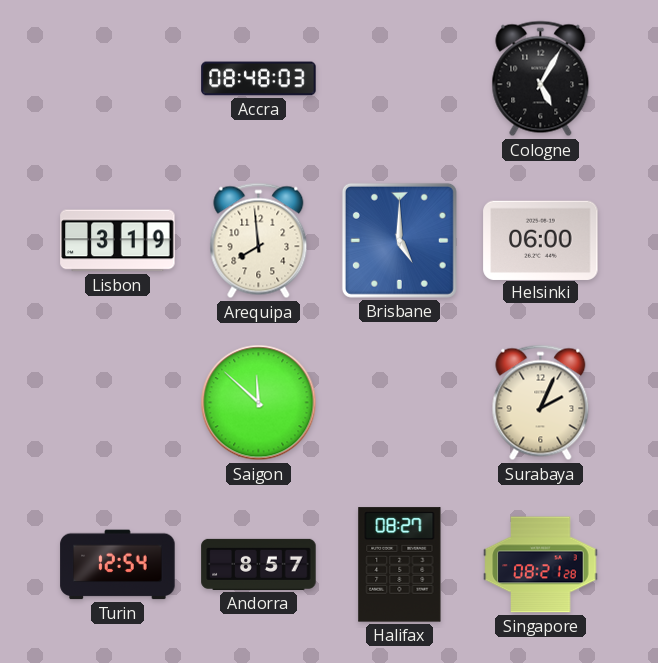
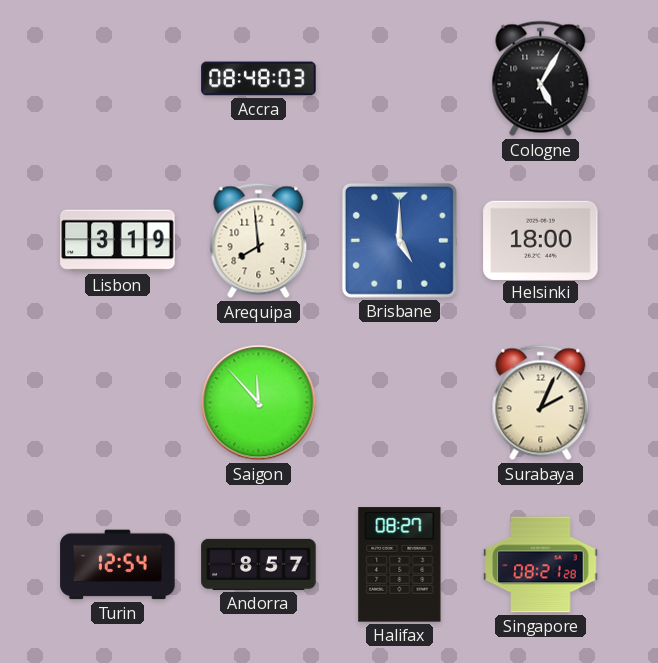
Helsinki: 06:00 -> 18:00 (541, 240)
Saigon: 11:52 -> 11:53 (259, 403)
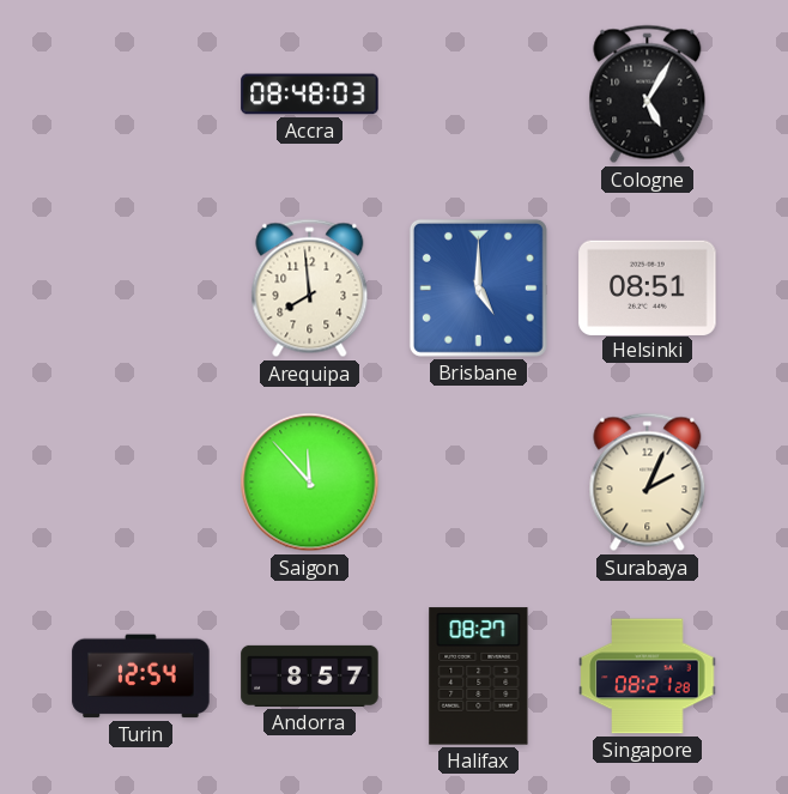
Lisbon: 3:19 -> none (118, 241)
Helsinki: 18:00 -> 08:51 (648, 287)
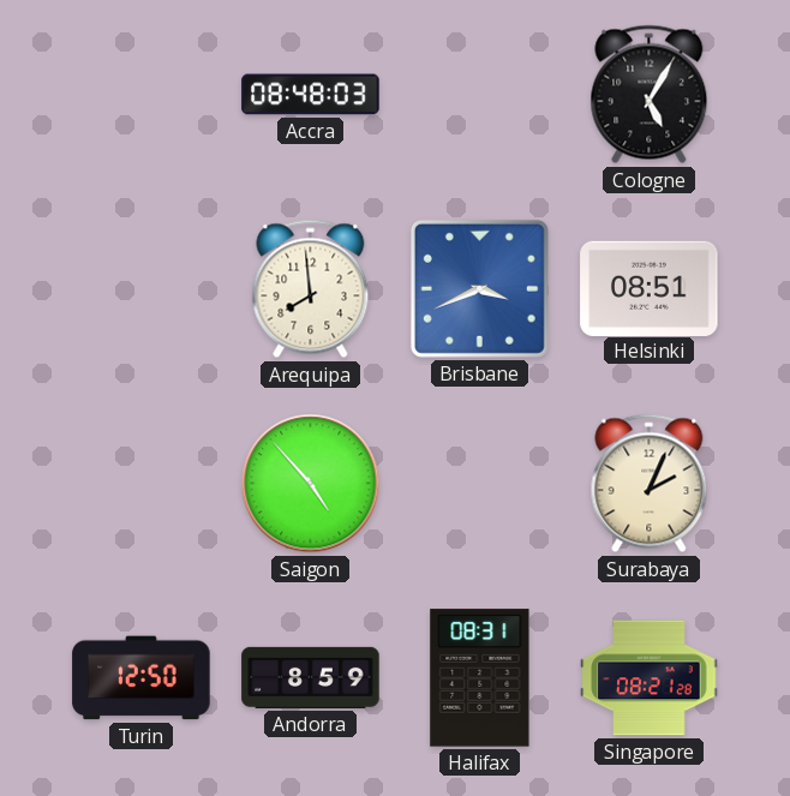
Brisbane: 5:00 -> 3:41 (479, 288)
Saigon: 11:53 -> 4:53 (311, 484)
Turin: 12:54 -> 12:50 (142, 678)
Andorra: 8:57 -> 8:59 (311, 677)
Halifax: 08:27 -> 08:31 (480, 678)
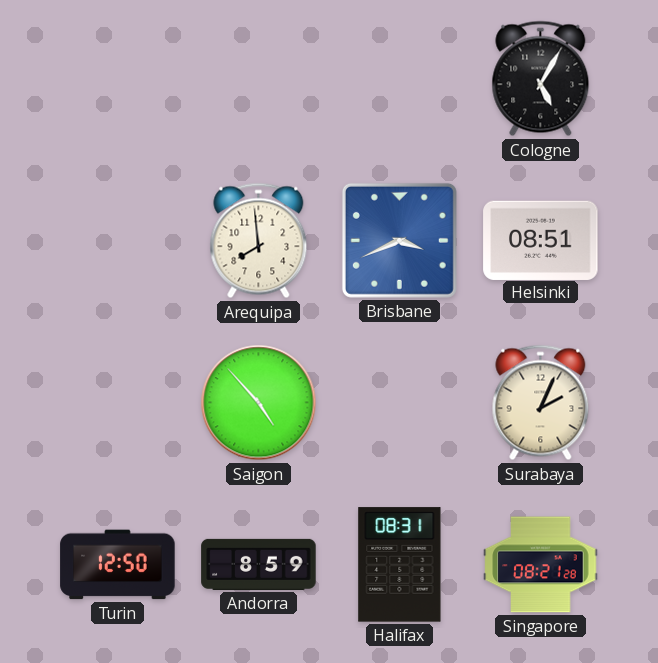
Accra: 08:48 -> none (311, 95)
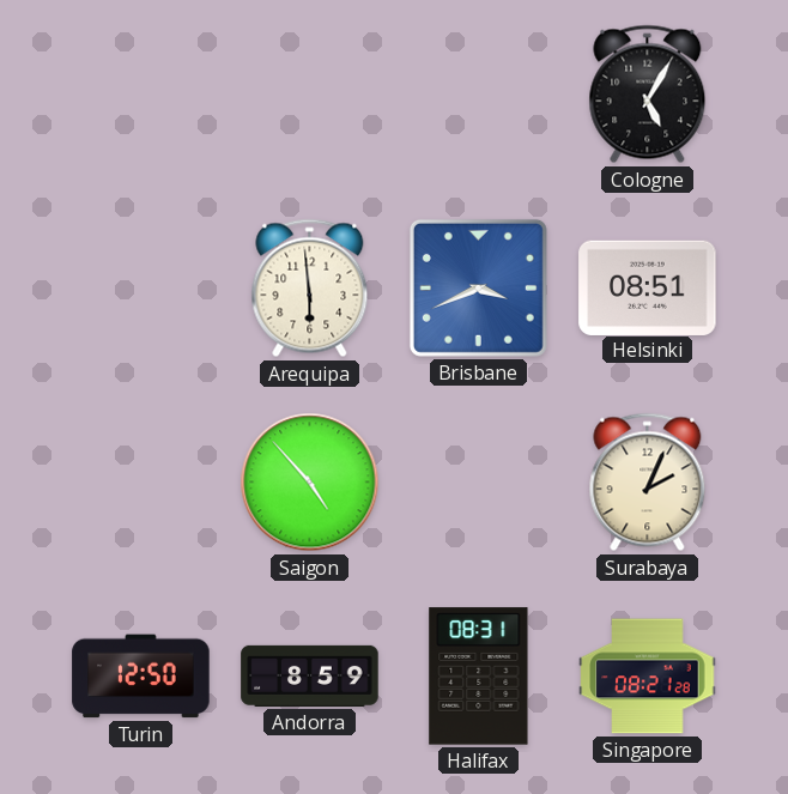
Arequipa: 7:59 -> 5:59 (310, 289)
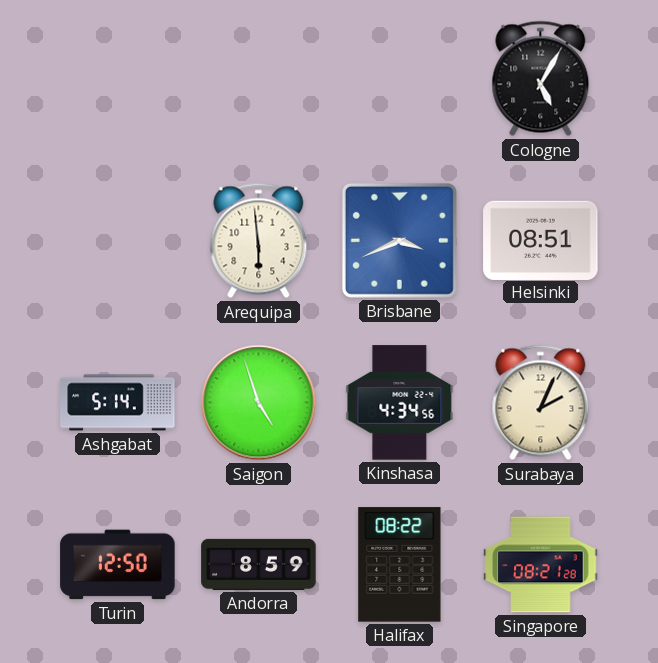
Ashgabat: none -> 5:14 (118, 403)
Saigon: 4:53 -> 4:57 (259, 403)
Kinshasa: none -> 4:34 (400, 403)
Halifax: 08:31 -> 08:22 (400, 565)
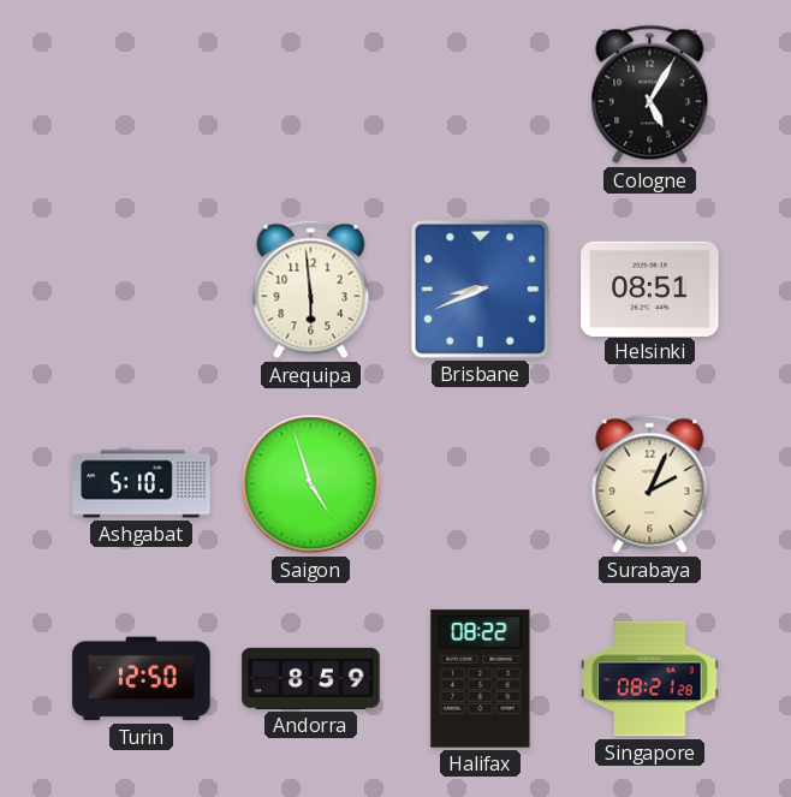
Brisbane: 3:41 -> 8:41 (480, 289)
Ashgabat: 5:14 -> 5:10 (142, 484)
Kinshasa: 4:34 -> none (400, 403)
